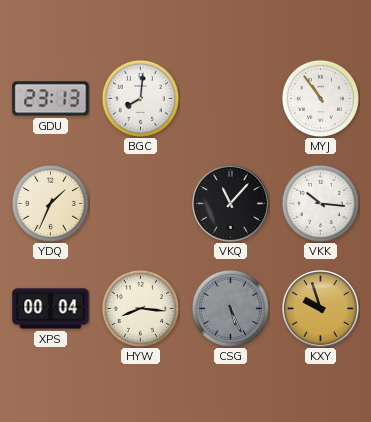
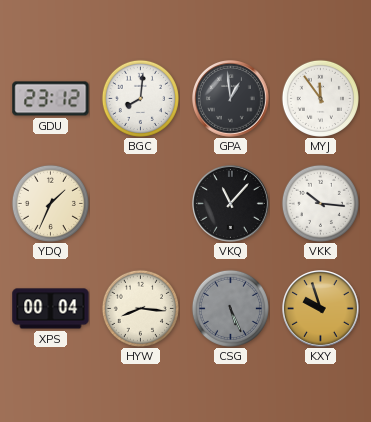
GDU: 23:13 -> 23:12 (51, 99)
GPA: none -> 12:59 (231, 99)
MYJ: 10:54 -> 11:54 (320, 98)
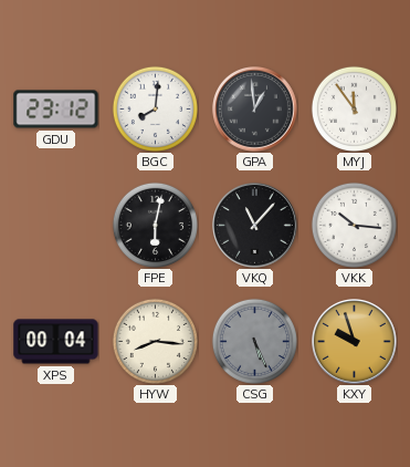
YDQ: 1:34 -> none (50, 203)
FPE: none -> 6:02 (155, 225)
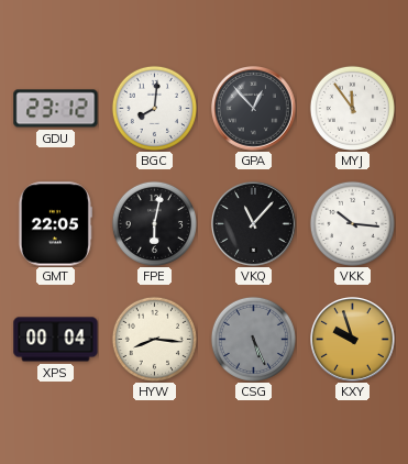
GPA: 12:59 -> 12:53 (254, 109)
GMT: none -> 22:05 (55, 224)
